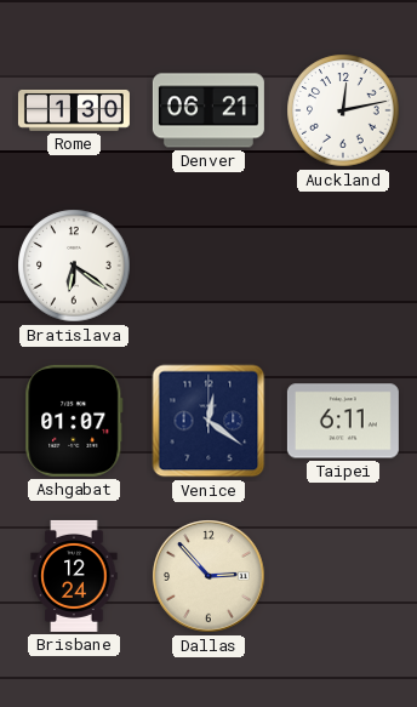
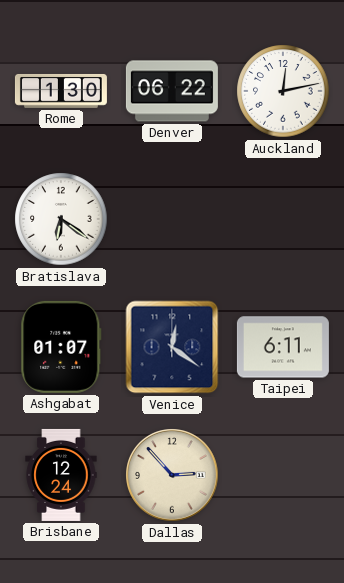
Denver: 06:21 -> 06:22 (172, 91)
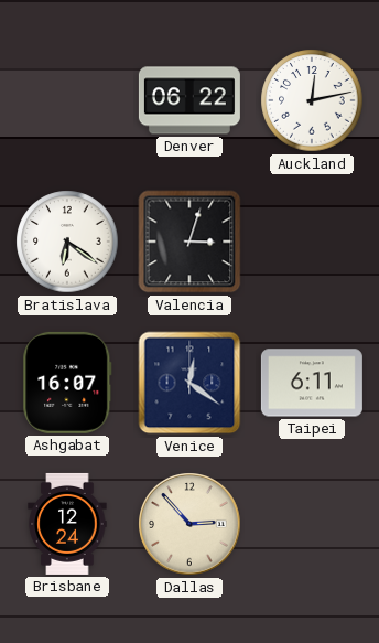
Rome: 1:30 -> none (61, 91)
Valencia: none -> 3:03 (189, 242)
Ashgabat: 01:07 -> 16:07 (67, 383)
